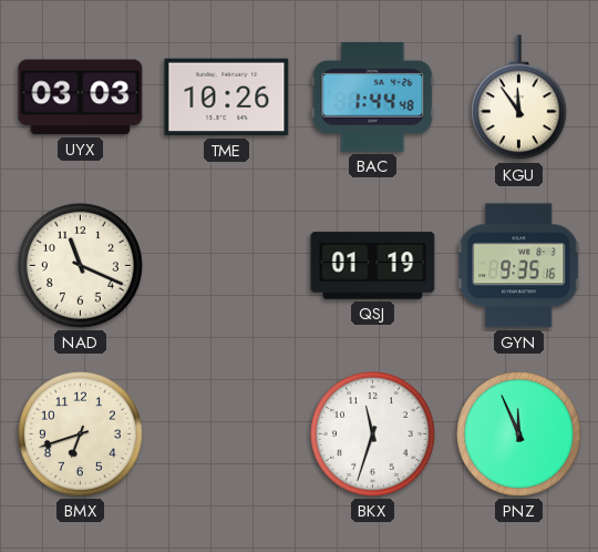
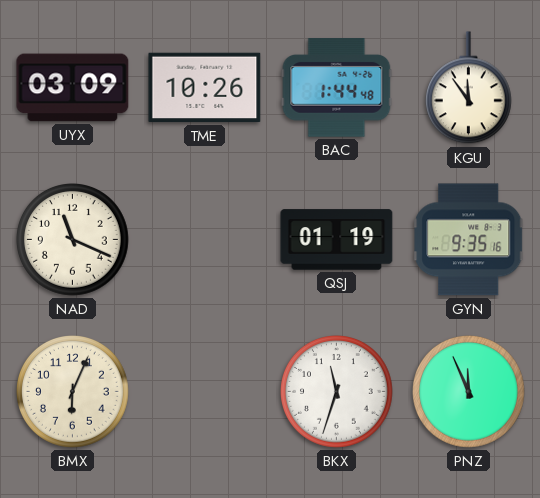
UYX: 03:03 -> 03:09 (73, 88)
BMX: 6:42 -> 6:04 (73, 392)
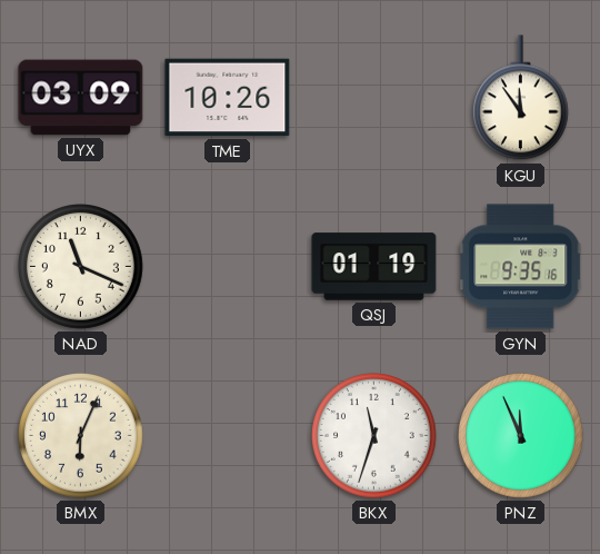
BAC: 1:44 -> none (337, 88)
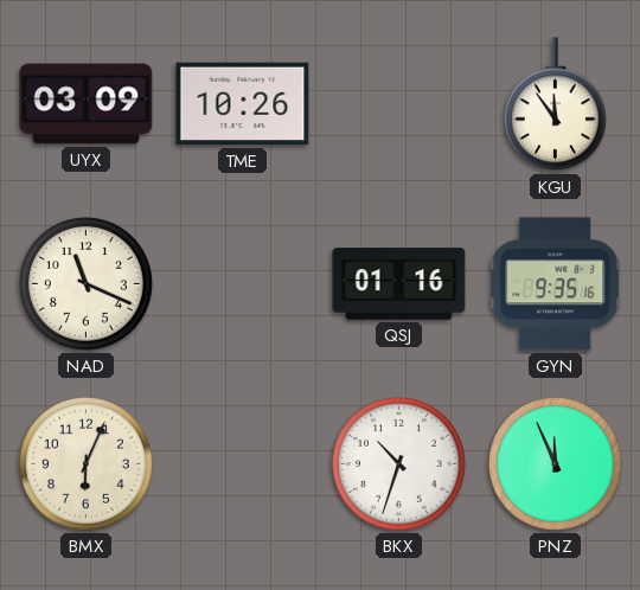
QSJ: 01:19 -> 01:16 (399, 284)
BKX: 11:33 -> 10:33 (399, 464)
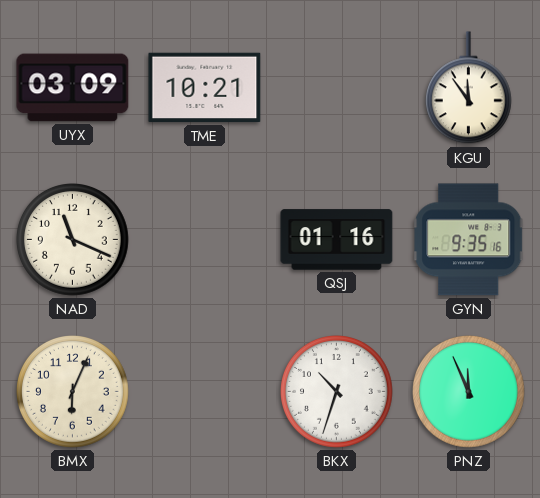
TME: 10:26 -> 10:21 (205, 88)
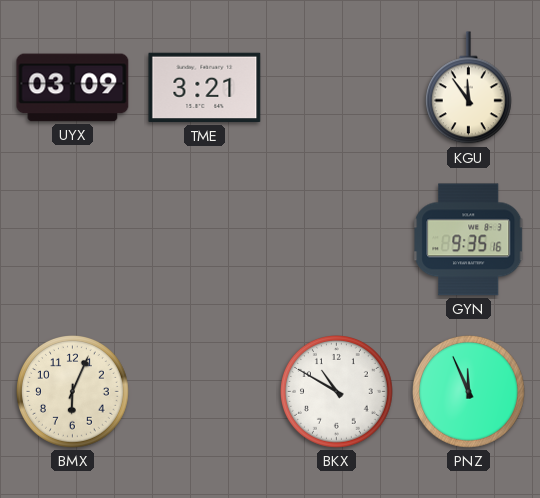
TME: 10:21 -> 3:21 (205, 88)
NAD: 11:19 -> none (73, 240)
QSJ: 01:16 -> none (337, 240)
BKX: 10:33 -> 10:50 (337, 392)
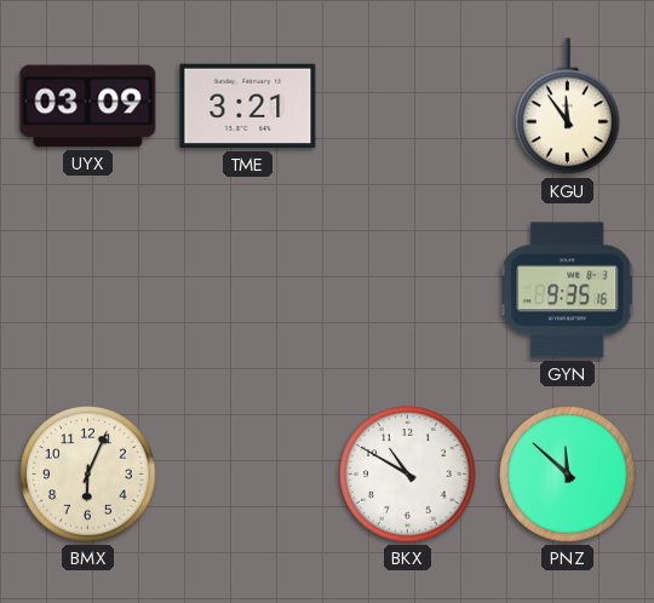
PNZ: 11:56 -> 11:52 (568, 475)
